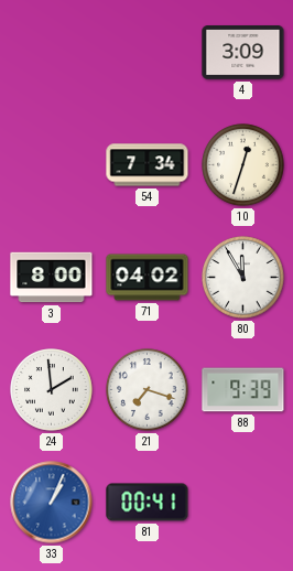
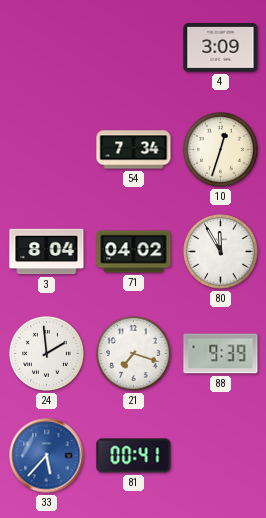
3: 8:00 -> 8:04 (47, 252)
33: 1:04 -> 5:37 (47, 456)
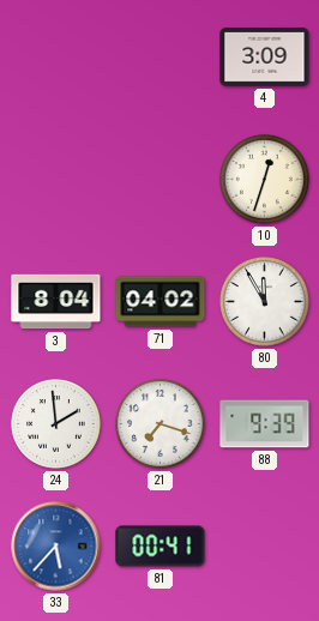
54: 7:34 -> none (134, 150)
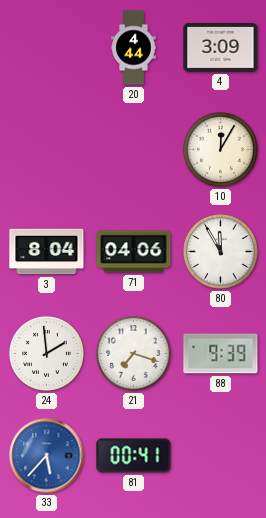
20: none -> 4:44 (134, 48)
10: 12:33 -> 12:05 (221, 150)
71: 04:02 -> 04:06 (134, 252)
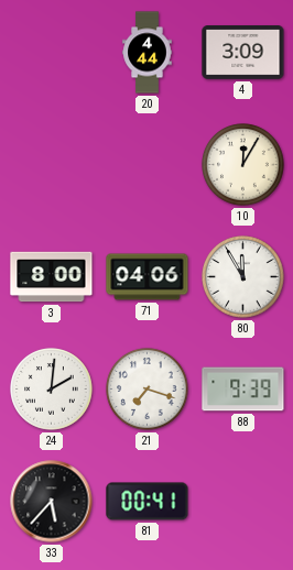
3: 8:04 -> 8:00 (52, 277)
24: 1:59 -> 2:01 (52, 390)
33 dial: blue -> black (52, 502)
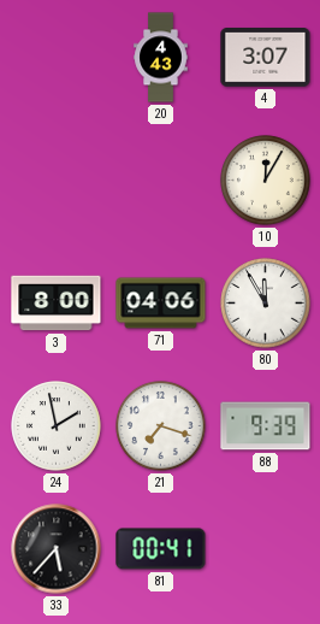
20: 4:44 -> 4:43 (161, 58)
4: 3:09 -> 3:07 (266, 58)
24: 2:01 -> 1:58 (57, 426)
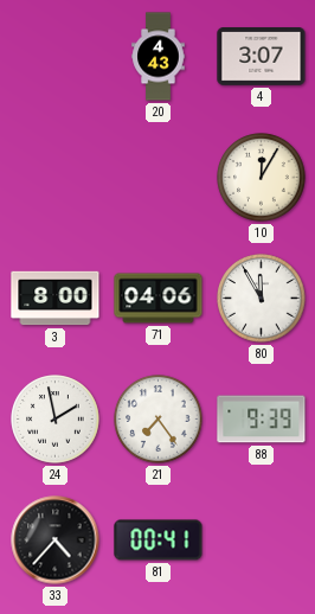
21: 7:18 -> 7:24 (159, 420)
33: 5:37 -> 4:37 (56, 541)
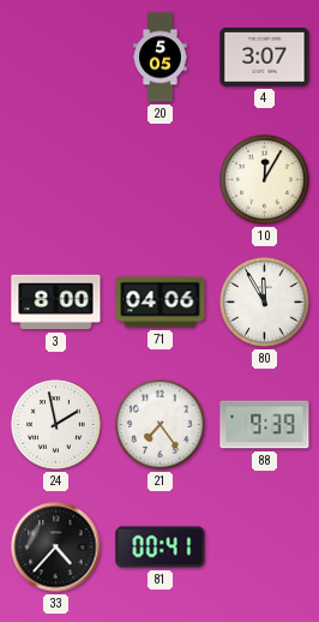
20: 4:43 -> 5:05 (161, 58)
